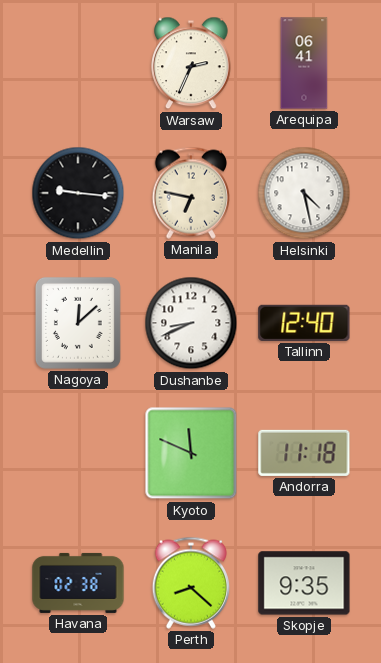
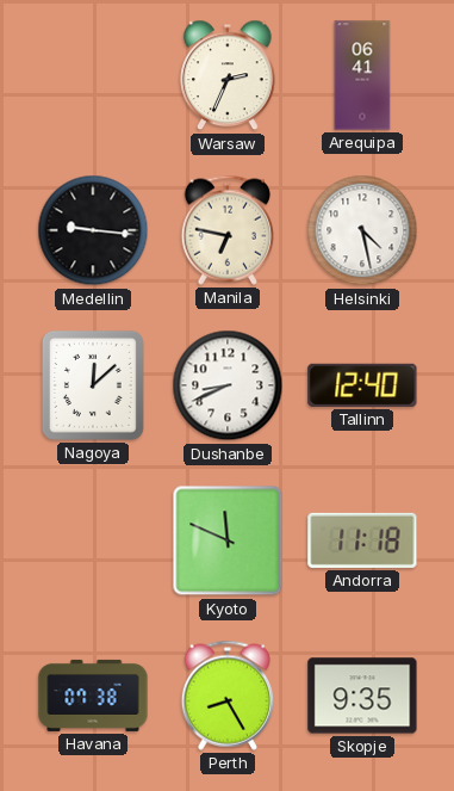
Havana: 02:38 -> 07:38 (93, 696)
Perth: 8:22 -> 8:25 (226, 696)
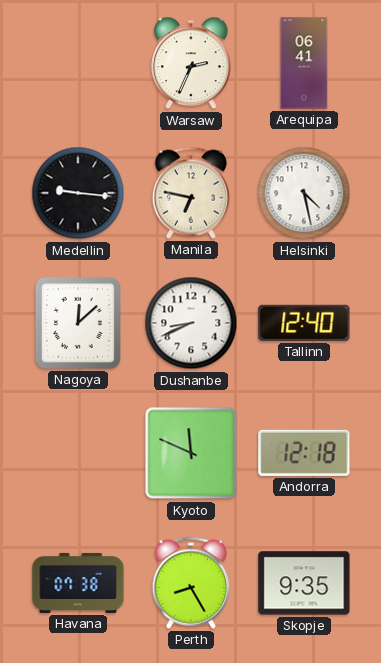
Andorra: 11:18 -> 12:18 (304, 453)
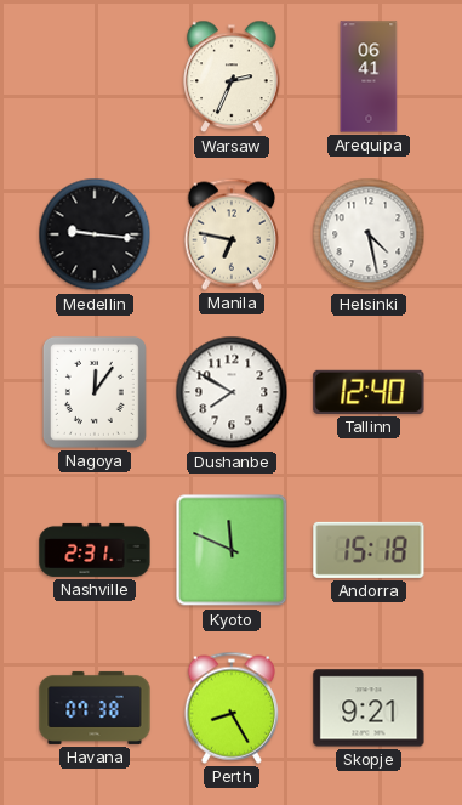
Nagoya: 12:08 -> 12:06 (95, 392)
Dushanbe: 8:41 -> 7:50 (232, 392)
Nashville: none -> 2:31 (95, 550)
Andorra: 12:18 -> 15:18 (369, 550)
Skopje: 9:35 -> 9:21 (369, 708)
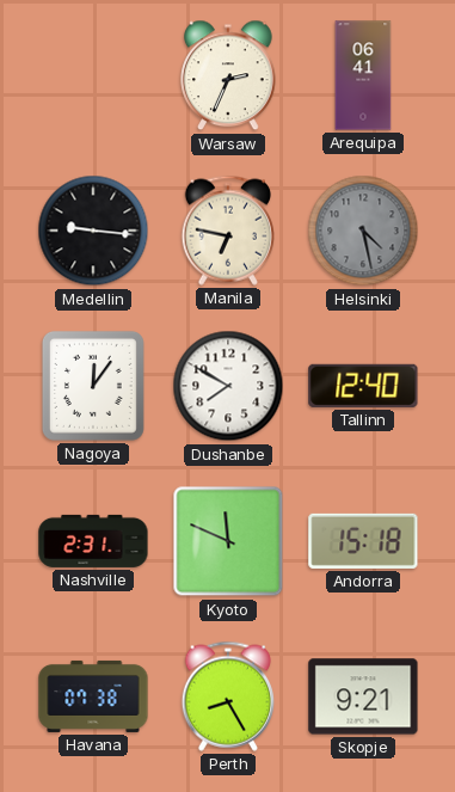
Helsinki dial: white -> grey (363, 231)
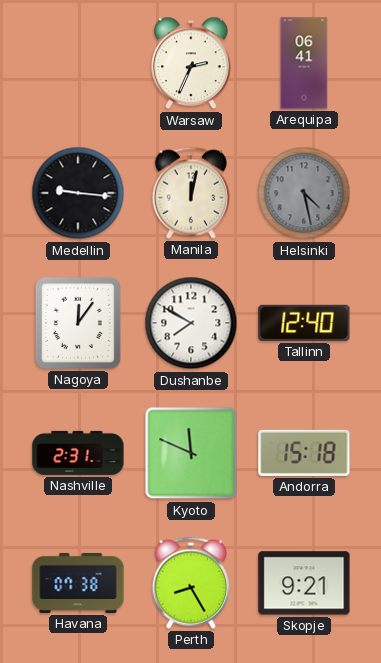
Manila: 6:47 -> 12:02 (190, 193)
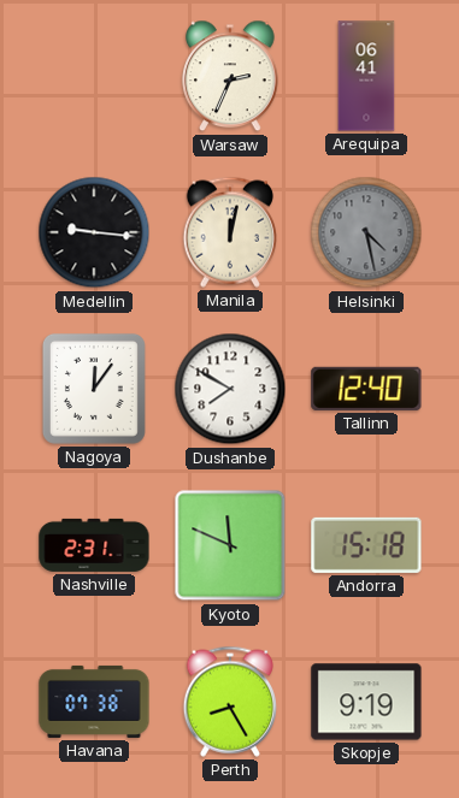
Skopje: 9:21 -> 9:19 (366, 702)
